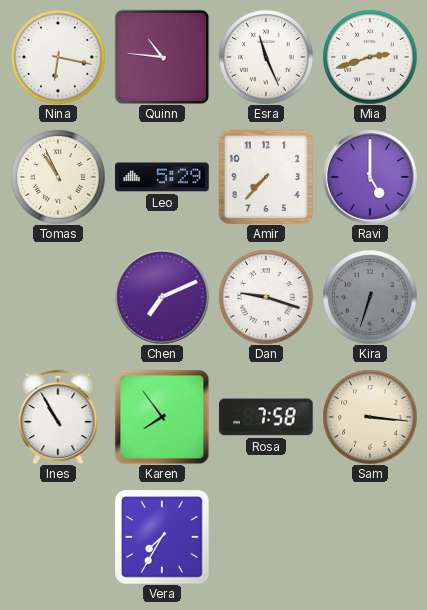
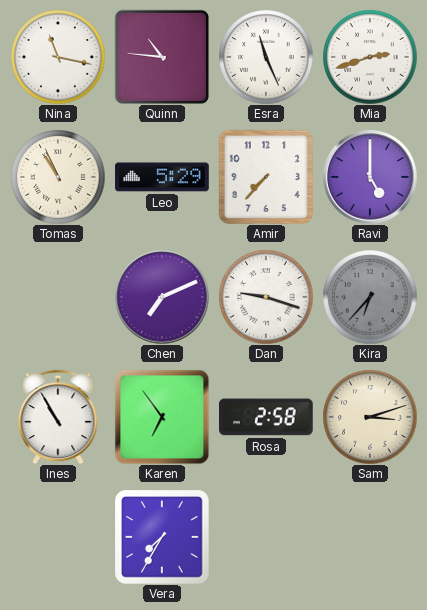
Nina: 6:17 -> 11:17 (58, 57)
Kira: 6:33 -> 6:37 (370, 297)
Karen: 7:54 -> 6:54 (162, 417)
Rosa: 7:58 -> 2:58 (267, 417)
Sam: 3:16 -> 3:12 (370, 417)
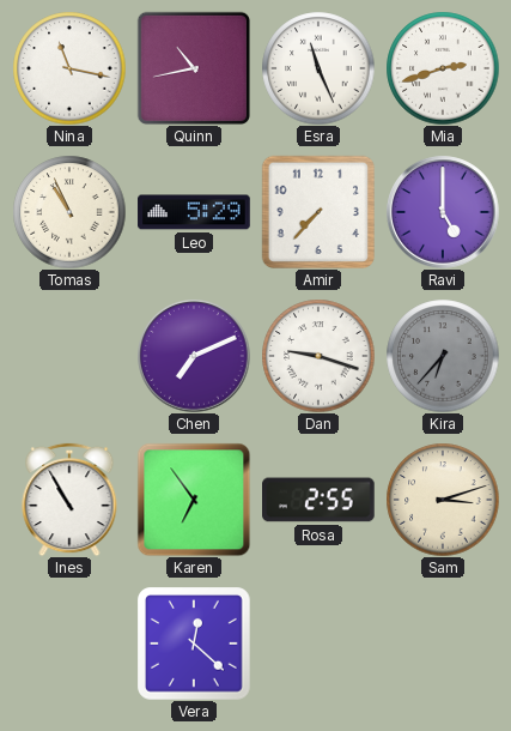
Quinn: 10:46 -> 10:43 (193, 67)
Rosa: 2:58 -> 2:55 (320, 500)
Vera: 7:35 -> 12:22 (195, 645)
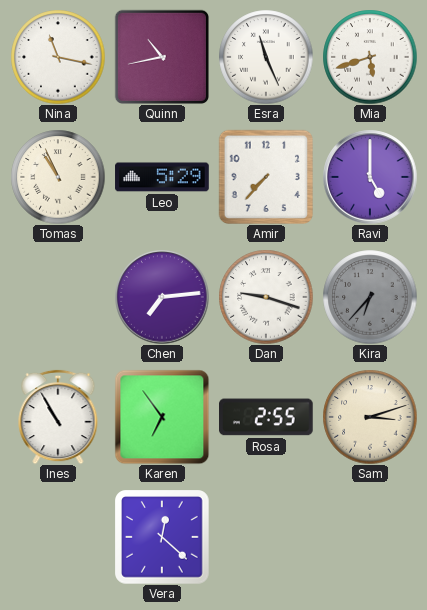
Mia: 2:42 -> 5:42 (370, 57)
Chen: 7:11 -> 7:14 (162, 297)
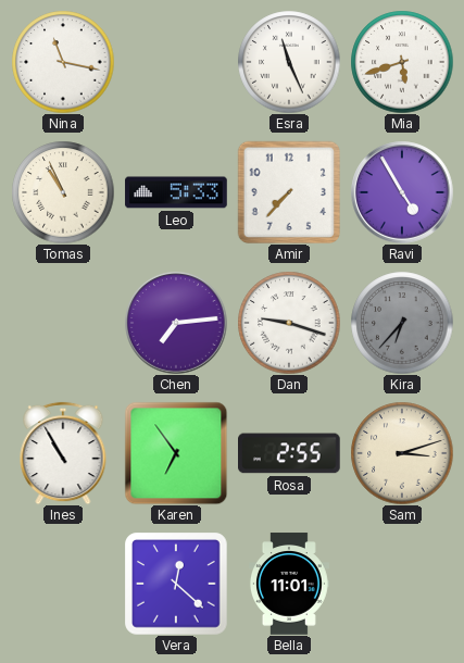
Quinn: 10:43 -> none (161, 56)
Leo: 5:29 -> 5:33 (176, 192)
Ravi: 5:00 -> 4:55 (402, 192)
Bella: none -> 11:01 (289, 584)
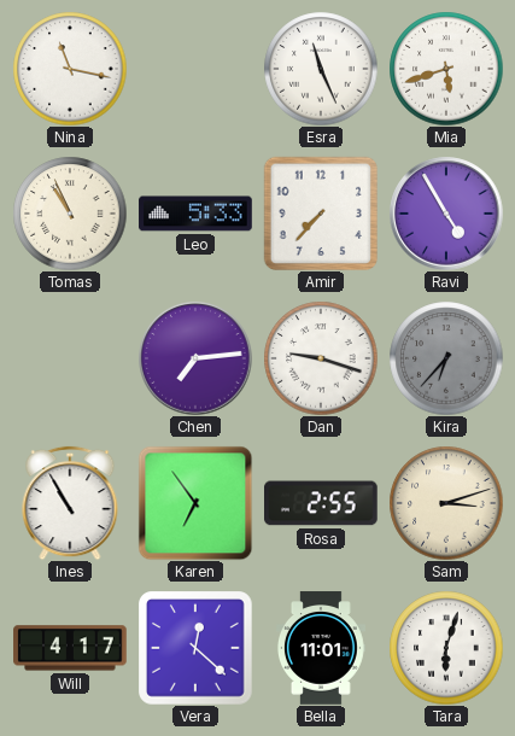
Will: none -> 4:17 (70, 648)
Tara: none -> 6:03 (446, 648)
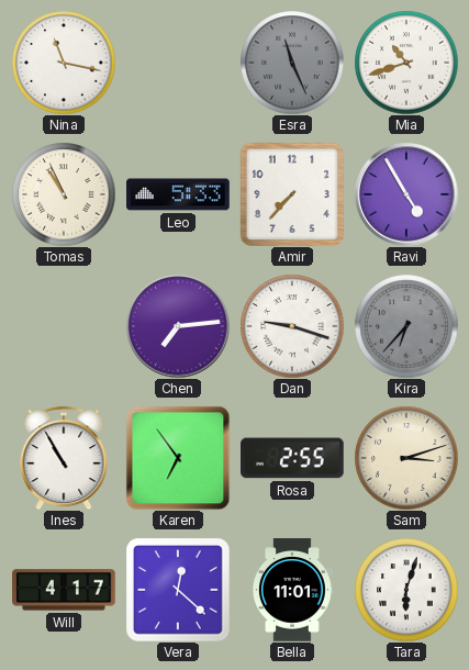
Esra dial: white -> grey (292, 63)
Mia: 5:42 -> 10:42 (406, 63)
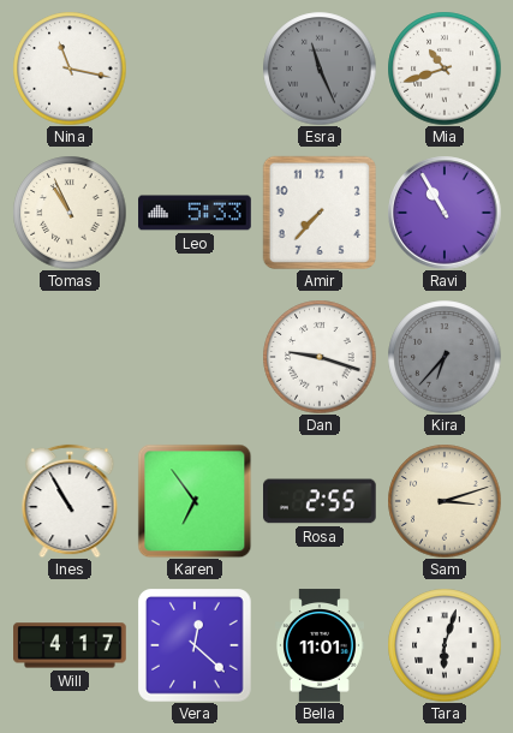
Ravi: 4:55 -> 10:55 (445, 213)
Chen: 7:14 -> none (178, 326)
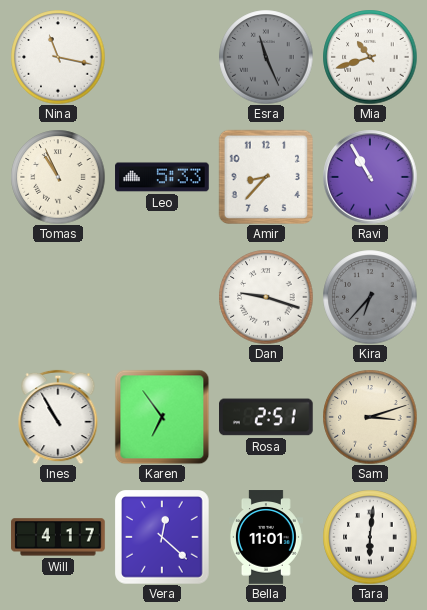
Amir: 7:37 -> 8:37 (265, 176)
Rosa: 2:55 -> 2:51 (267, 417)
Tara: 6:03 -> 6:01 (370, 537)
